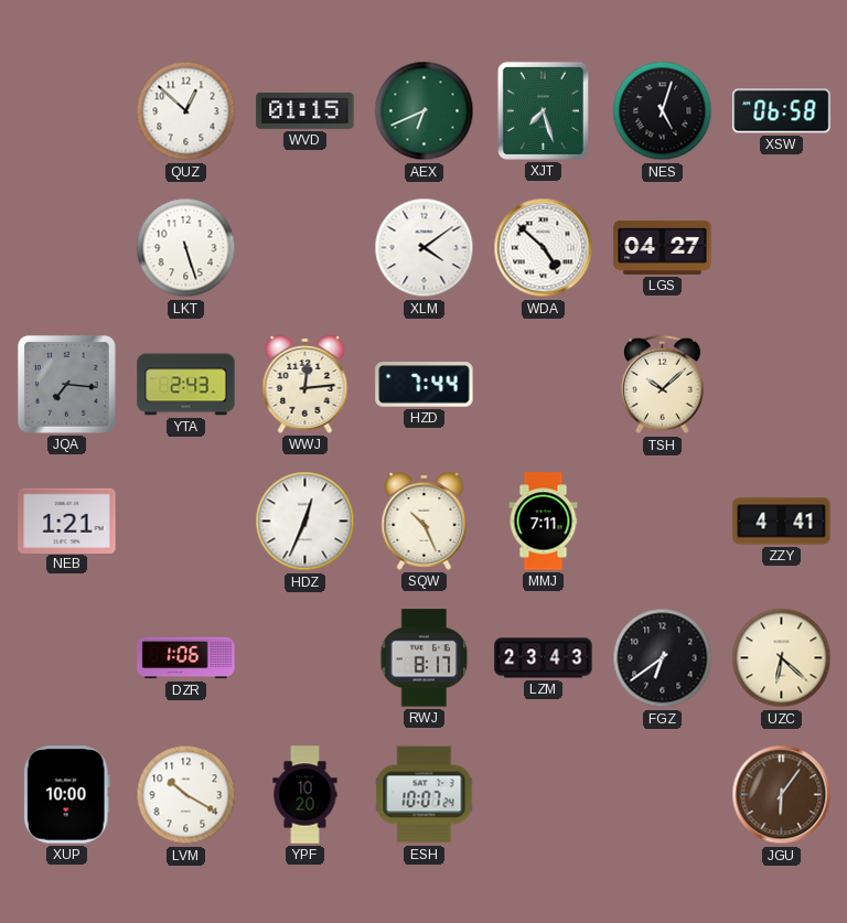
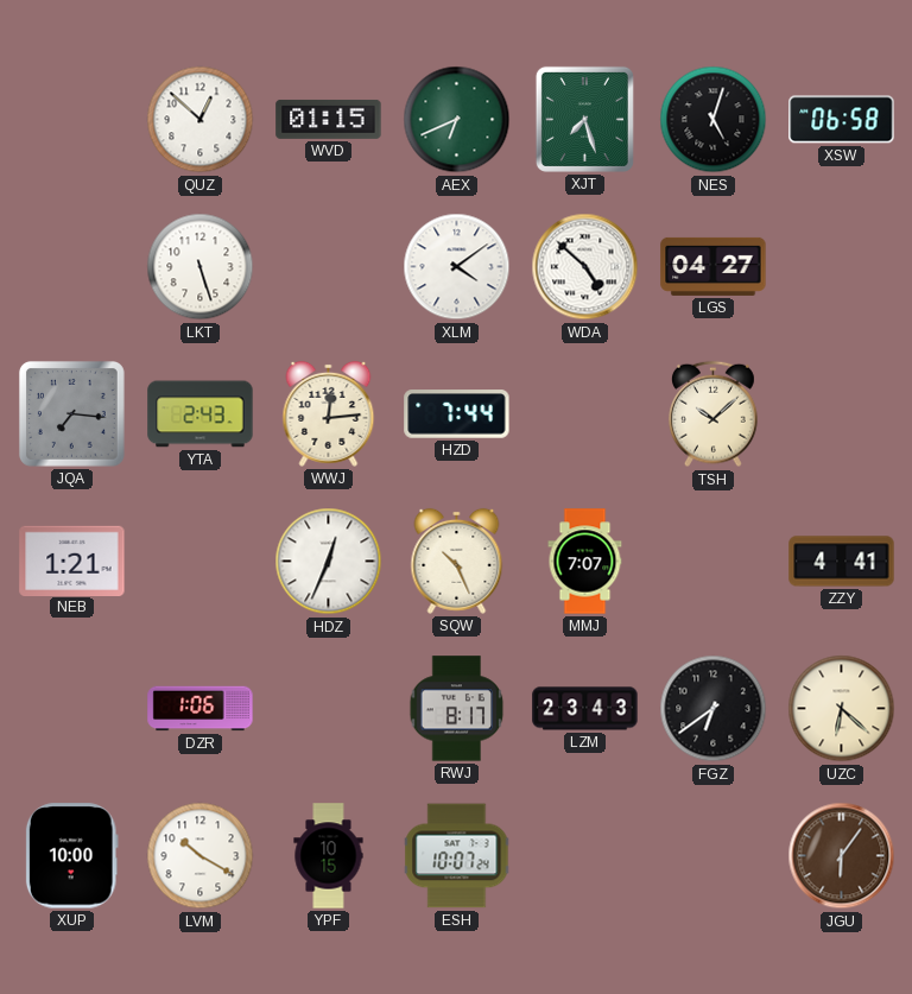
MMJ: 7:11 -> 7:07 (585, 562)
YPF: 10:20 -> 10:15 (329, 856)
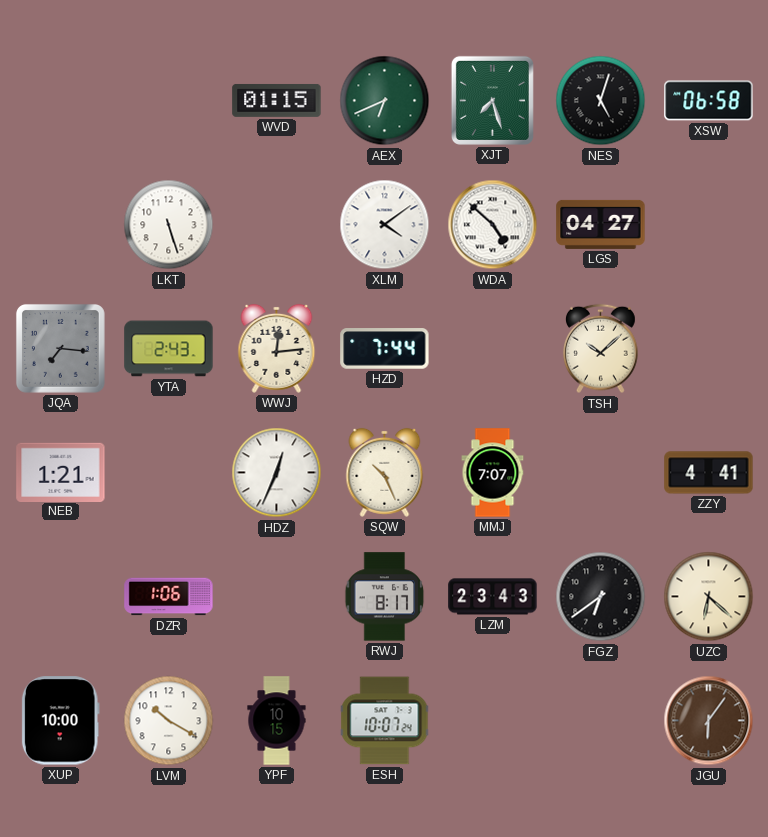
QUZ: 12:52 -> none (201, 120)
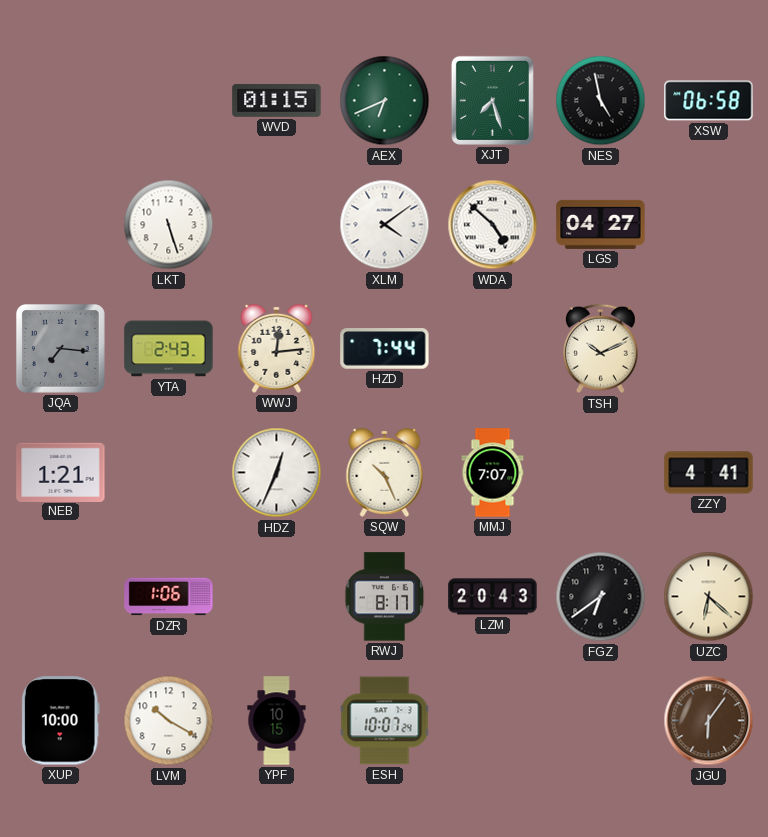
NES: 5:03 -> 4:58 (601, 101)
TSH: 10:08 -> 10:11 (601, 349)
LZM: 23:43 -> 20:43 (493, 597)
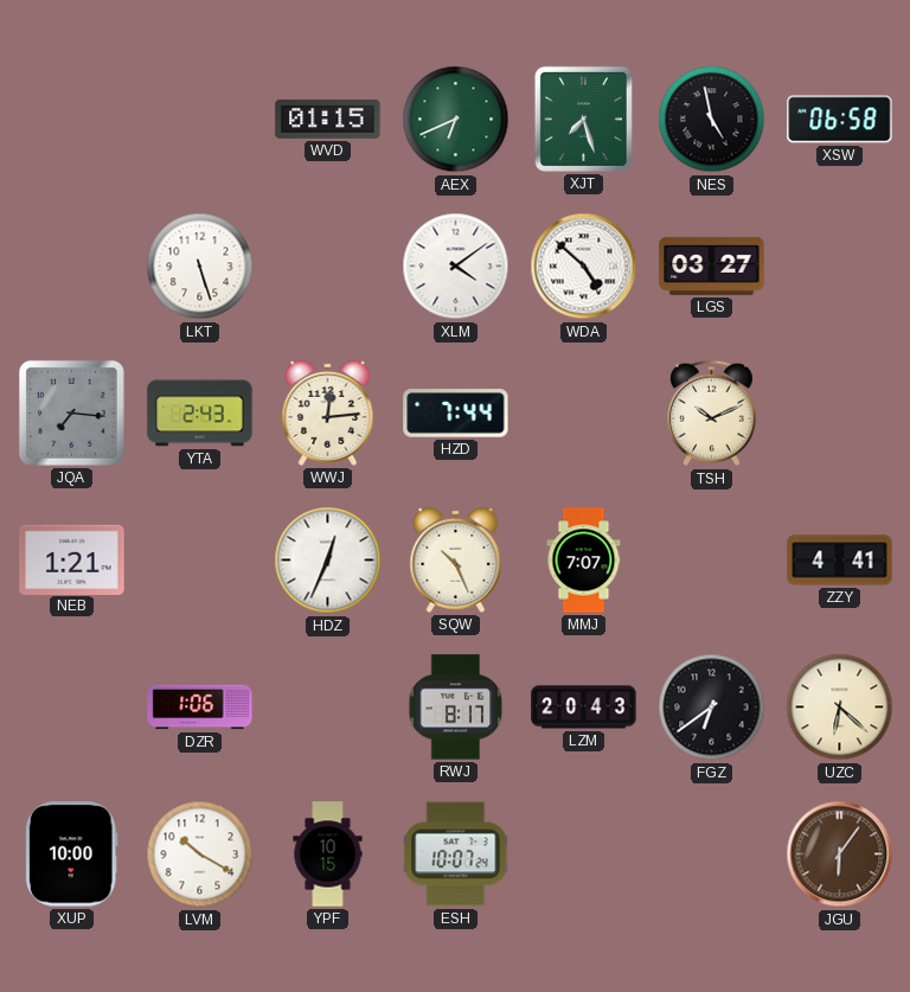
LGS: 04:27 -> 03:27 (712, 265)
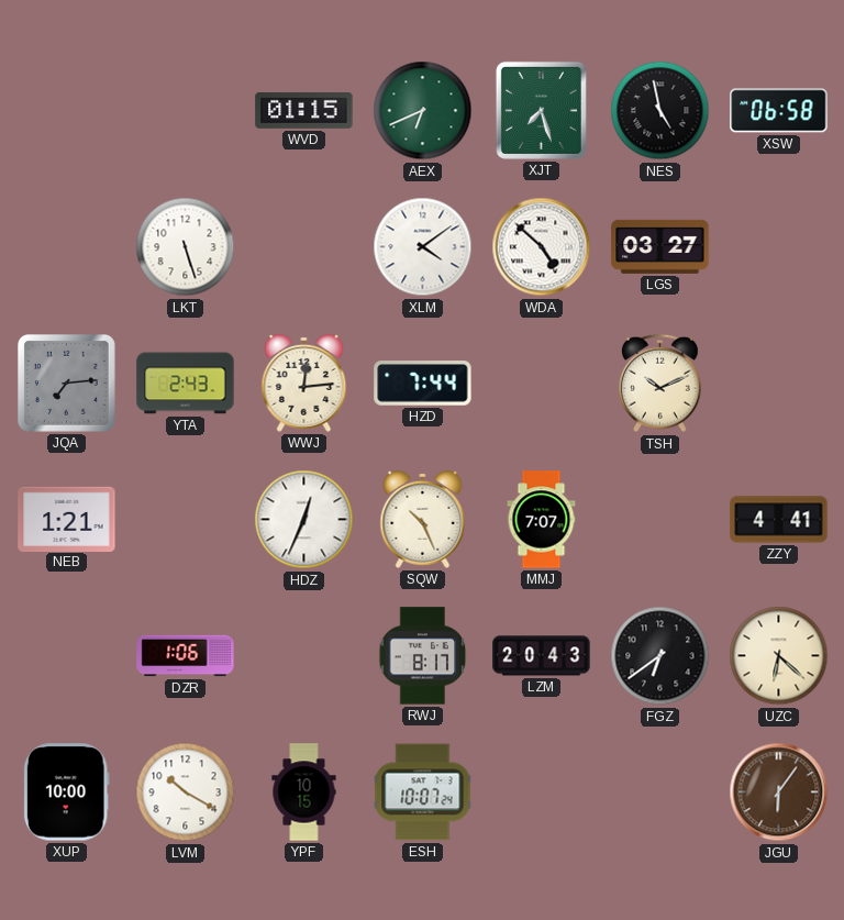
JQA: 7:16 -> 7:14 (66, 383)
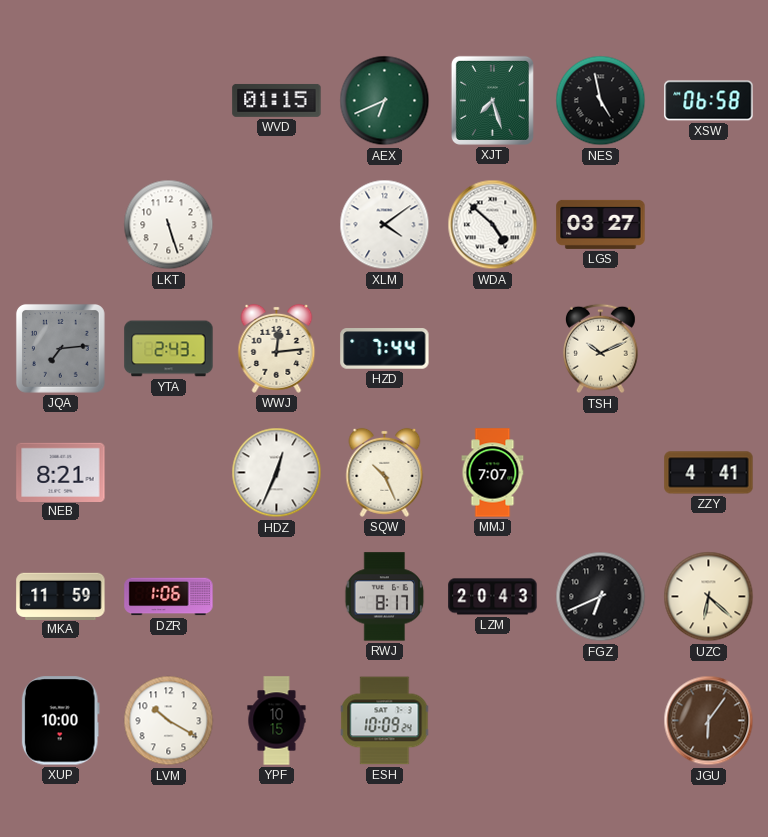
NEB: 1:21 -> 8:21 (61, 472)
MKA: none -> 11:59 (61, 596)
FGZ: 6:39 -> 6:41 (601, 597)
ESH: 10:07 -> 10:09 (385, 721)
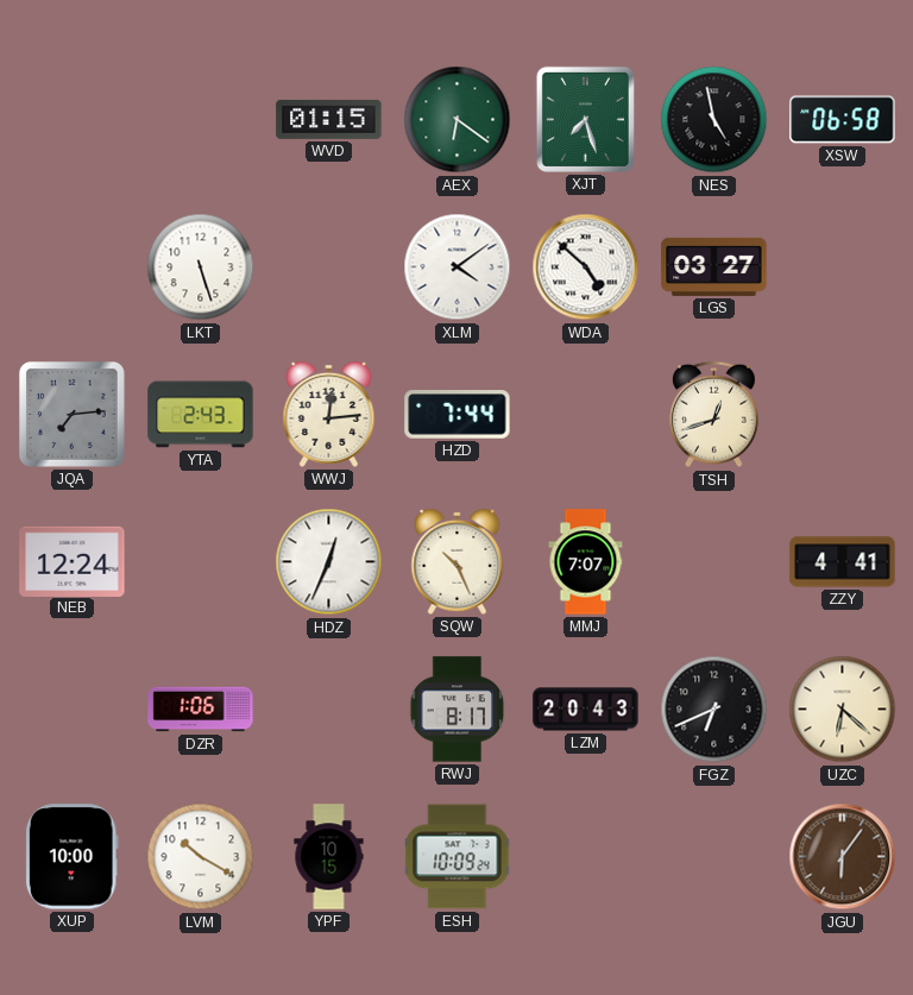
AEX: 6:41 -> 6:21 (458, 120)
TSH: 10:11 -> 12:42 (714, 415)
NEB: 8:21 -> 12:24 (73, 561)
MKA: 11:59 -> none (61, 596)
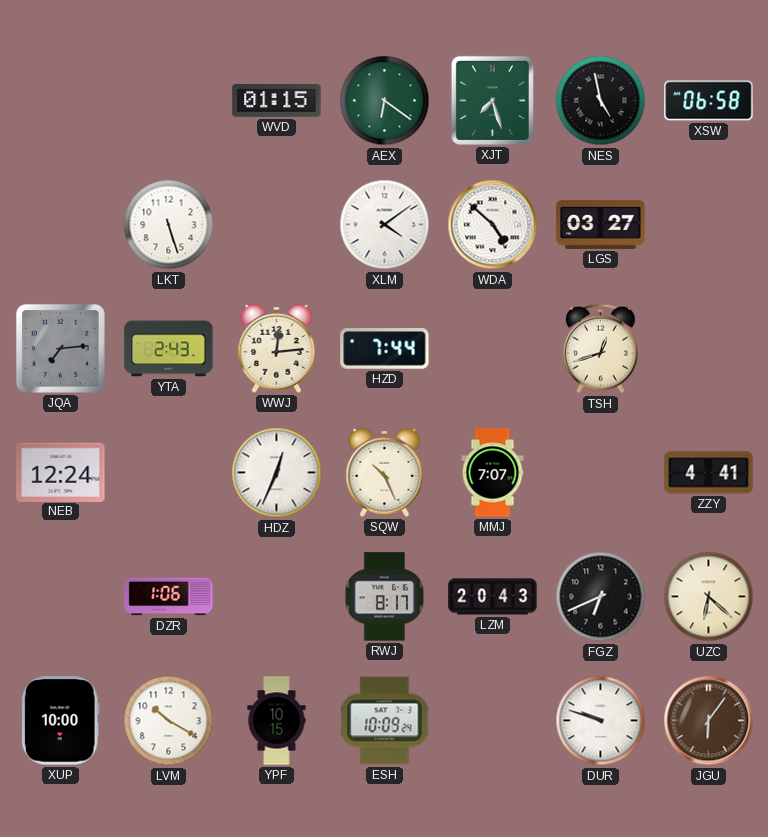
DUR: none -> 9:48 (601, 721)
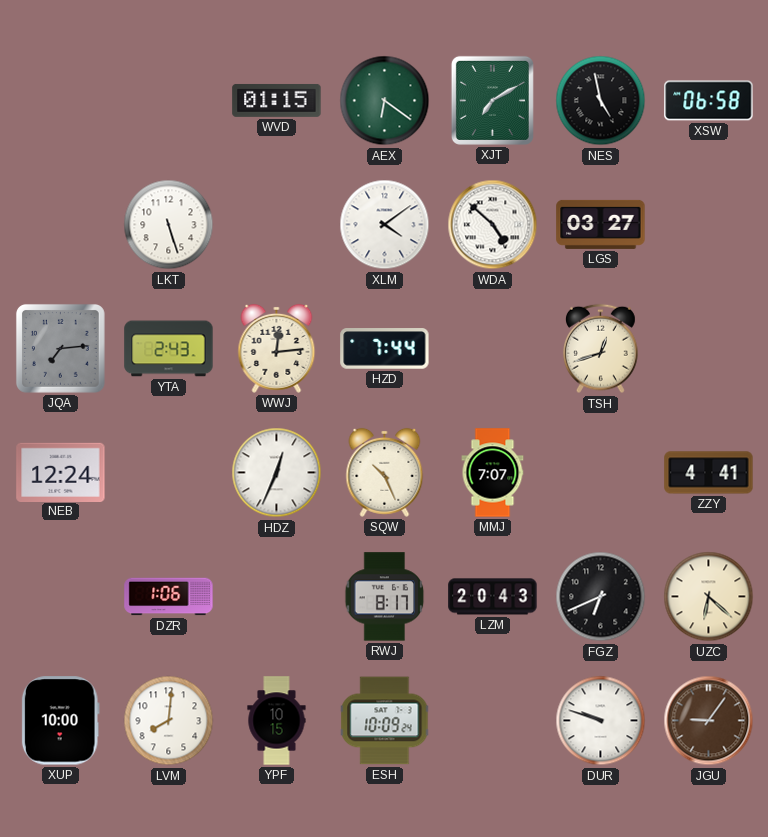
XJT: 7:27 -> 7:10 (492, 100)
LVM: 10:20 -> 8:01 (169, 721)
JGU: 6:06 -> 9:06 (709, 721)
